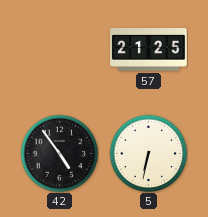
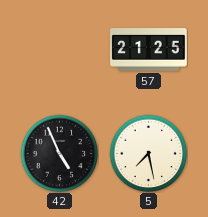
42: 4:54 -> 4:56 (59, 153)
5: 6:32 -> 7:28 (148, 153)
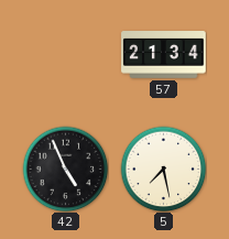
57: 21:25 -> 21:34 (164, 55)
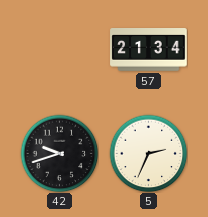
42: 4:56 -> 9:42 (59, 153)
5: 7:28 -> 2:34 (148, 153)
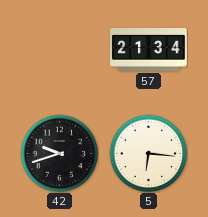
5: 2:34 -> 6:16 (148, 153)
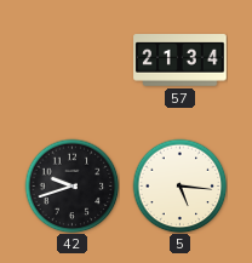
5: 6:16 -> 5:16 (179, 185)
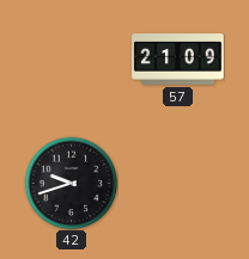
57: 21:34 -> 21:09 (178, 60)
5: 5:16 -> none (179, 185)
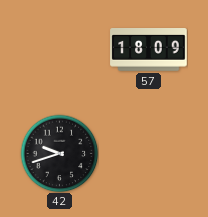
57: 21:09 -> 18:09 (149, 50)
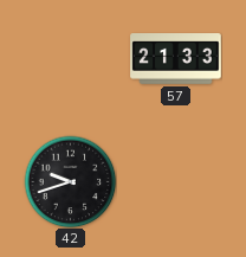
57: 18:09 -> 21:33 (176, 59)
